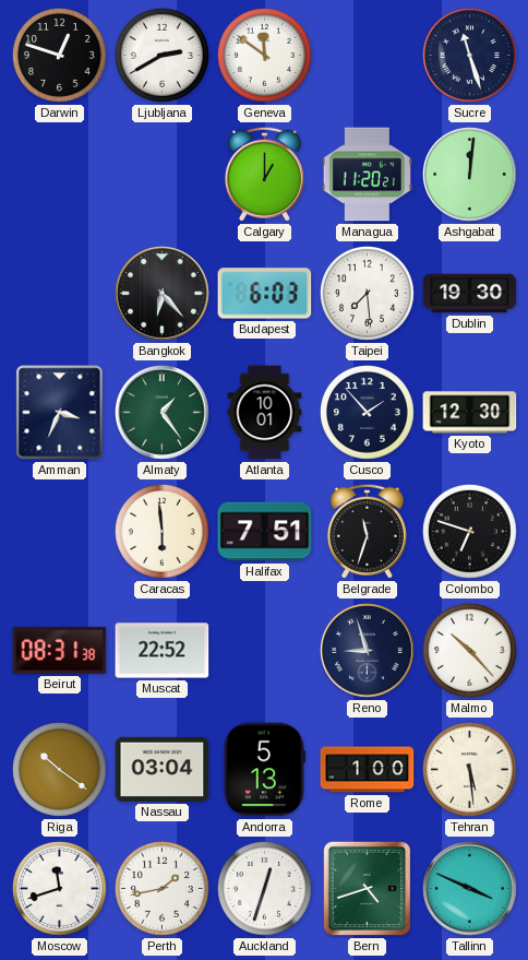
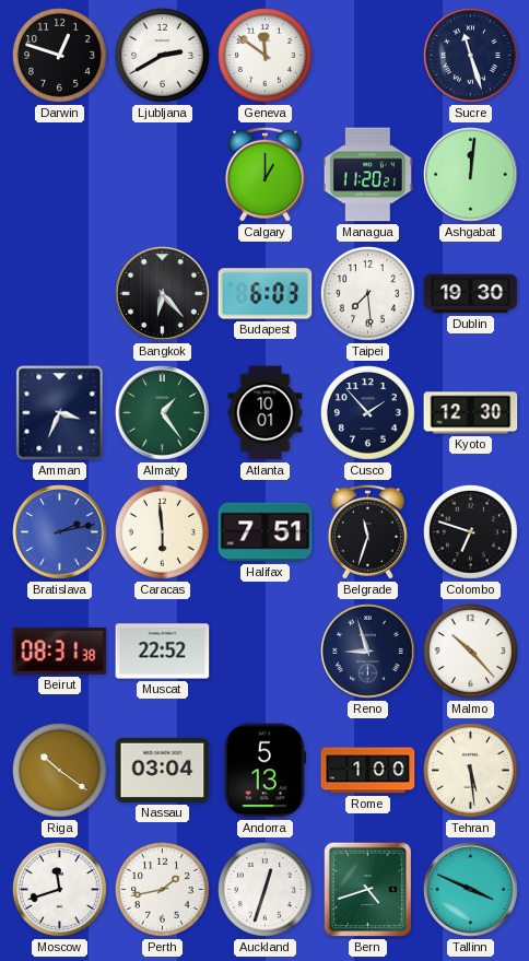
Bratislava: none -> 2:13 (60, 532)
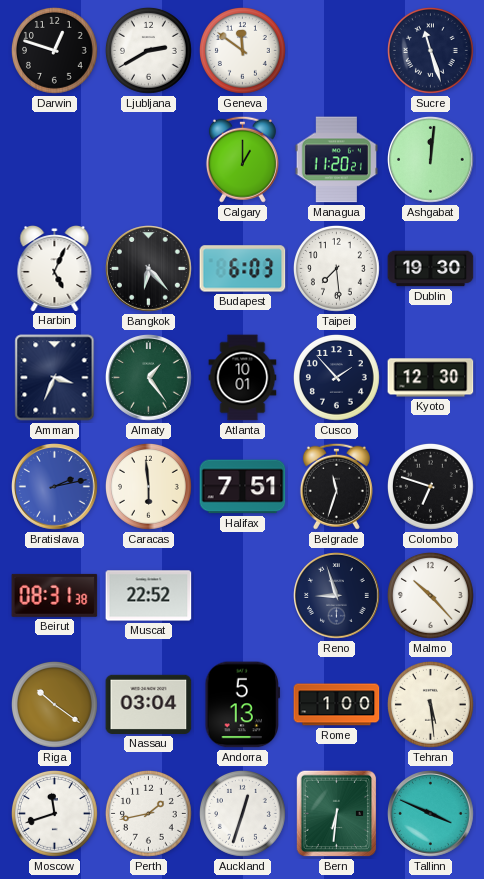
Harbin: none -> 5:04 (55, 269)
Bern: 4:42 -> 6:31 (337, 814)
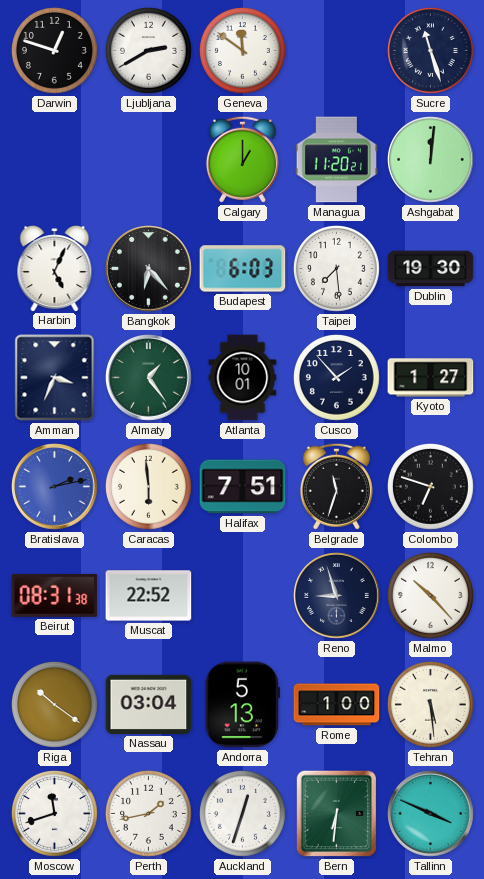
Kyoto: 12:30 -> 1:27 (431, 378)
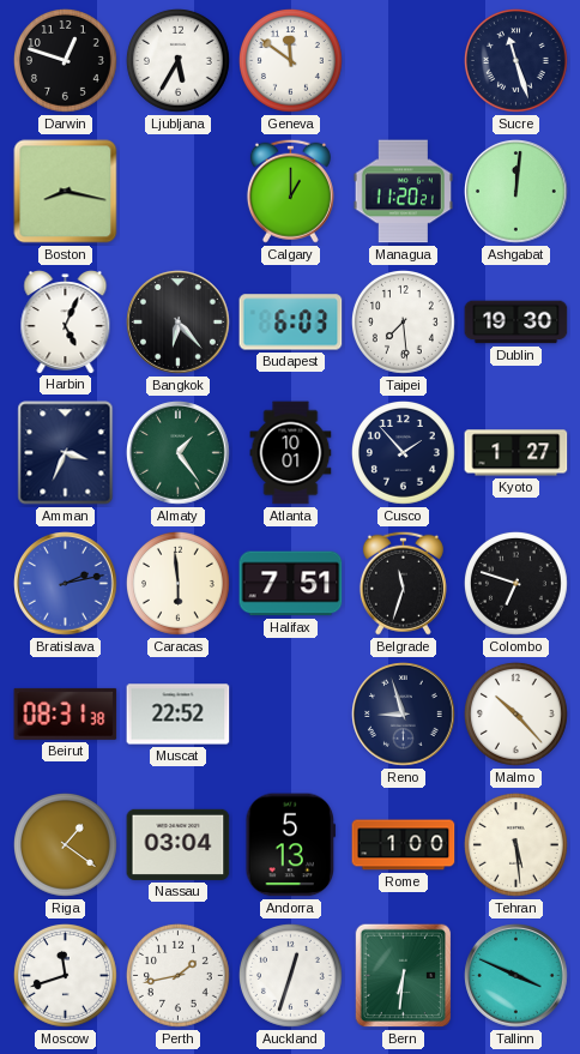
Ljubljana: 2:40 -> 5:35 (177, 60)
Boston: none -> 8:17 (66, 192)
Riga: 10:21 -> 1:21 (65, 844)
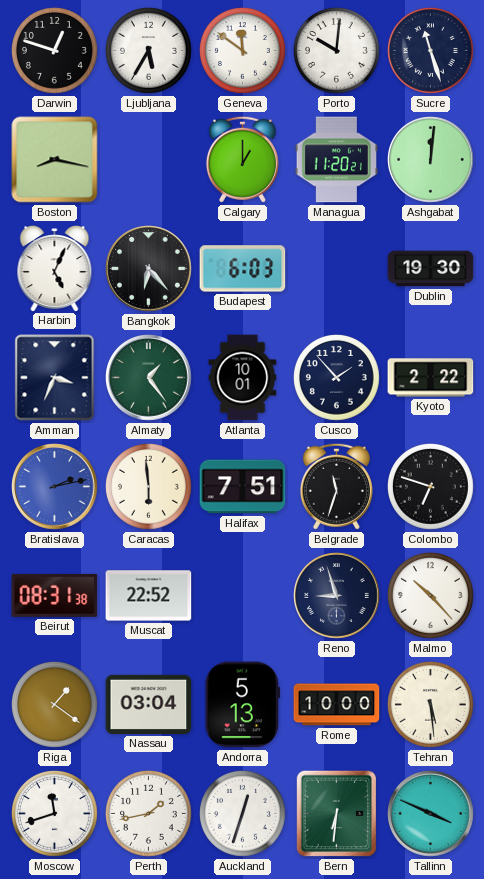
Porto: none -> 10:01 (336, 50)
Taipei: 7:29 -> none (403, 321)
Kyoto: 1:27 -> 2:22 (431, 378)
Rome: 1:00 -> 10:00 (337, 705)
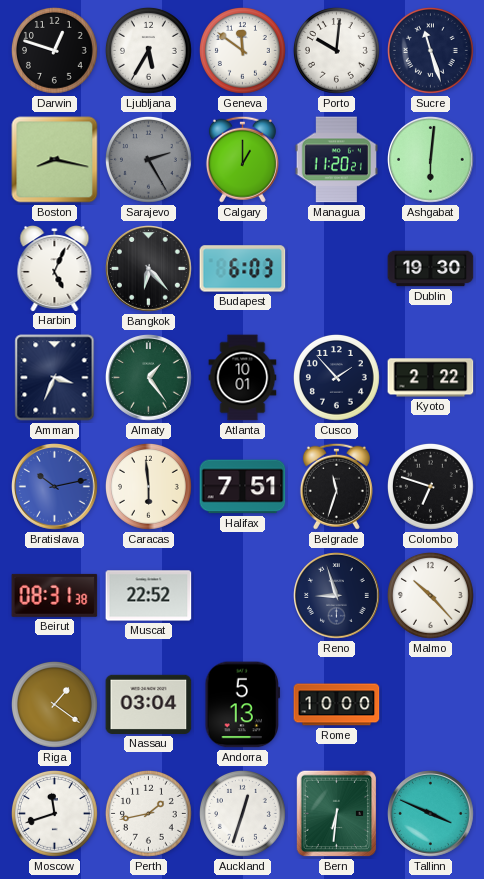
Sarajevo: none -> 2:25 (148, 159)
Ashgabat: 12:01 -> 6:01 (431, 160)
Bratislava: 2:13 -> 10:13 (55, 487)
Tehran: 5:29 -> none (430, 704)
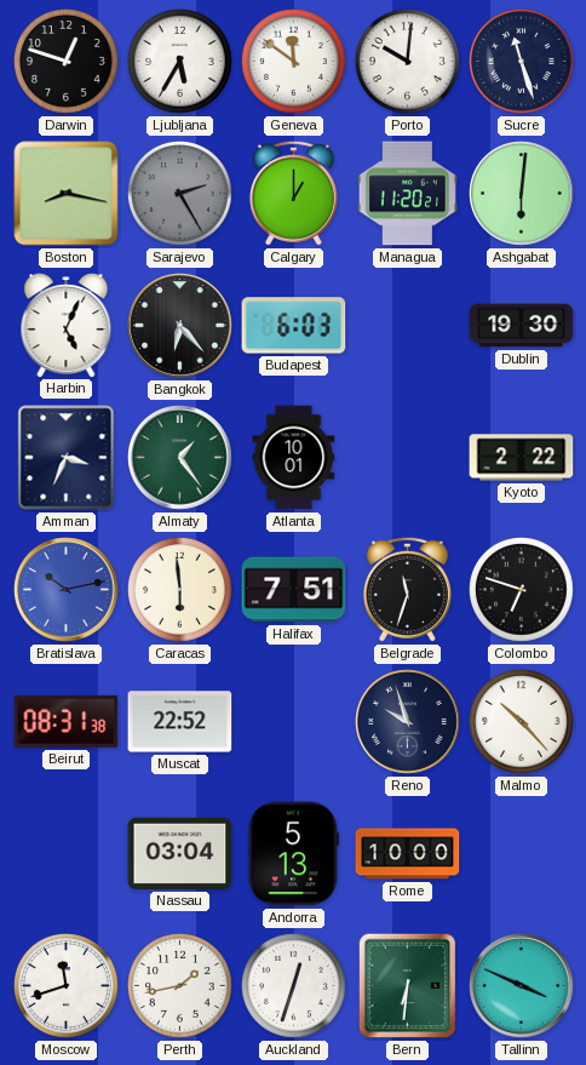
Cusco: 1:53 -> none (336, 377)
Reno: 8:57 -> 9:57 (408, 722)
Riga: 1:21 -> none (54, 704)
